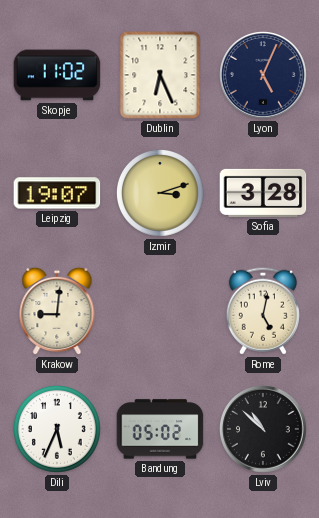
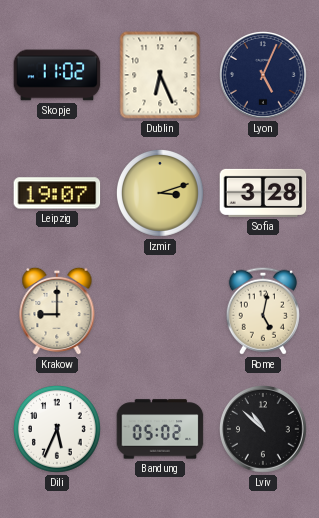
Krakow: 9:01 -> 9:00 (57, 311)
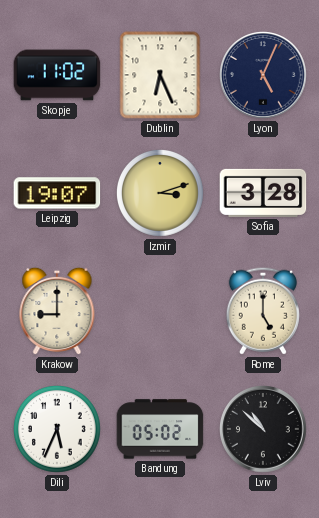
Rome: 5:02 -> 5:00 (263, 311)
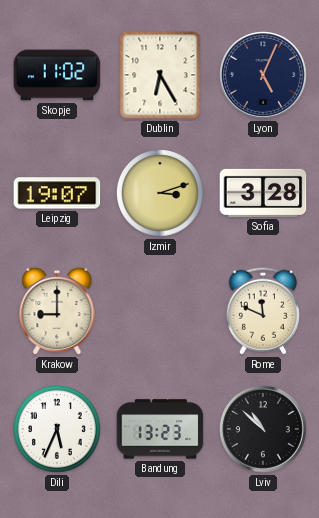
Dublin: 6:26 -> 6:25 (160, 75)
Rome: 5:00 -> 11:49 (263, 311)
Bandung: 05:02 -> 13:23 (160, 429)
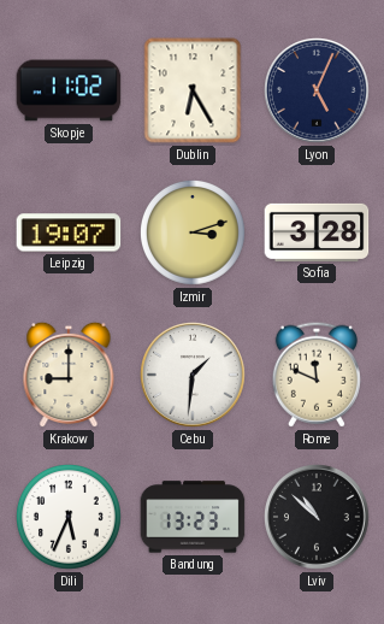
Cebu: none -> 1:31 (194, 376)
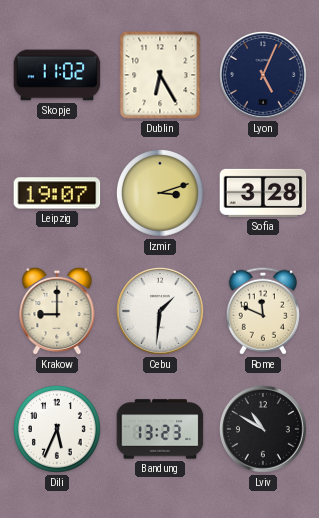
Lviv: 10:52 -> 10:50 (264, 430)
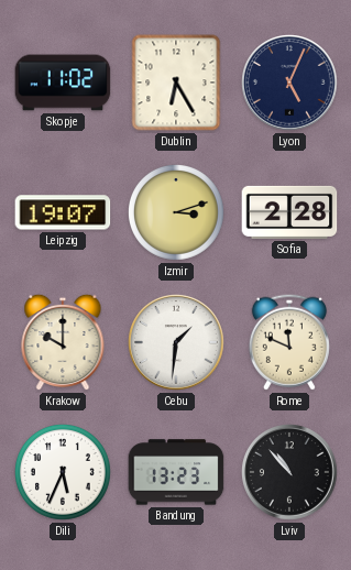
Sofia: 3:28 -> 2:28 (289, 212)
Krakow: 9:00 -> 10:00 (63, 342)
Lviv: 10:50 -> 10:53 (290, 473)
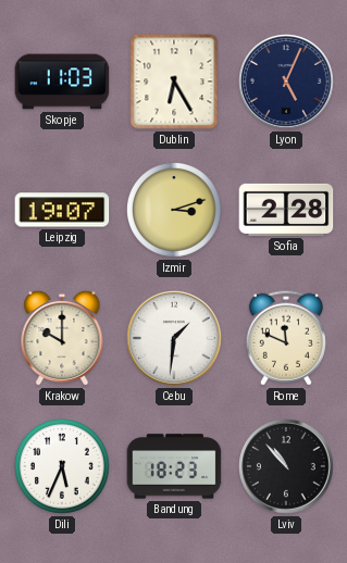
Skopje: 11:02 -> 11:03 (62, 82)
Bandung: 13:23 -> 18:23 (174, 466)
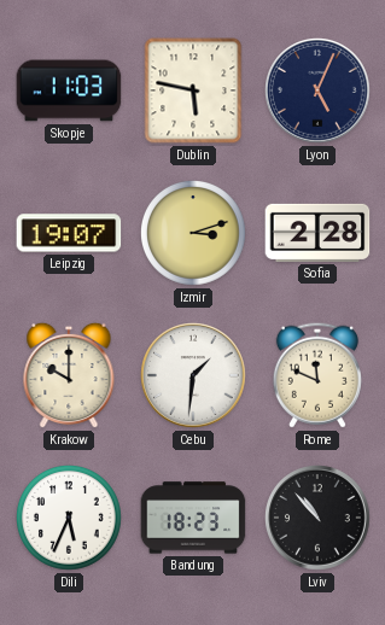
Dublin: 6:25 -> 5:47 (193, 90)
